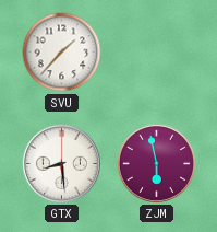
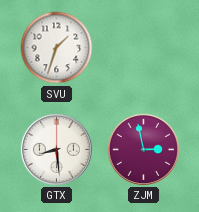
SVU: 1:37 -> 1:33 (57, 48)
ZJM: 5:58 -> 2:58 (143, 149)
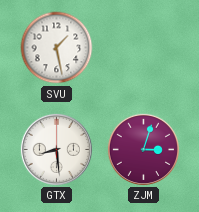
SVU: 1:33 -> 1:28 (57, 48)
ZJM: 2:58 -> 3:03 (143, 149)
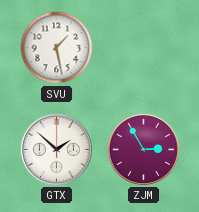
GTX: 8:29 -> 1:52 (56, 149)
ZJM: 3:03 -> 2:55 (143, 149)
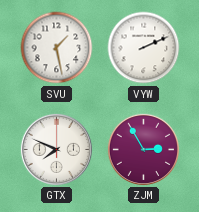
VYW: none -> 2:11 (144, 48)
GTX: 1:52 -> 7:49 (56, 149)
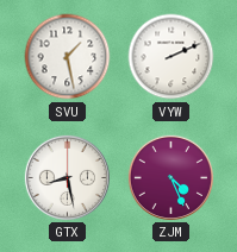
GTX: 7:49 -> 8:28 (67, 177)
ZJM: 2:55 -> 4:26 (170, 177)
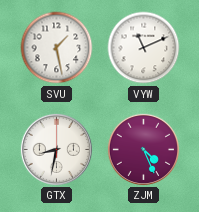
VYW: 2:11 -> 11:11 (144, 48)
GTX: 8:28 -> 8:32 (56, 149)
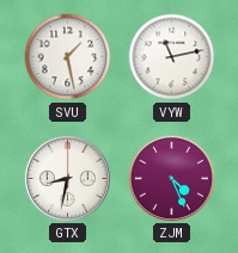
VYW: 11:11 -> 11:13 (172, 57)
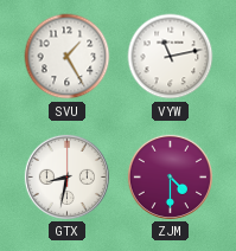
SVU: 1:28 -> 1:25 (68, 57)
ZJM: 4:26 -> 4:30 (170, 176)
